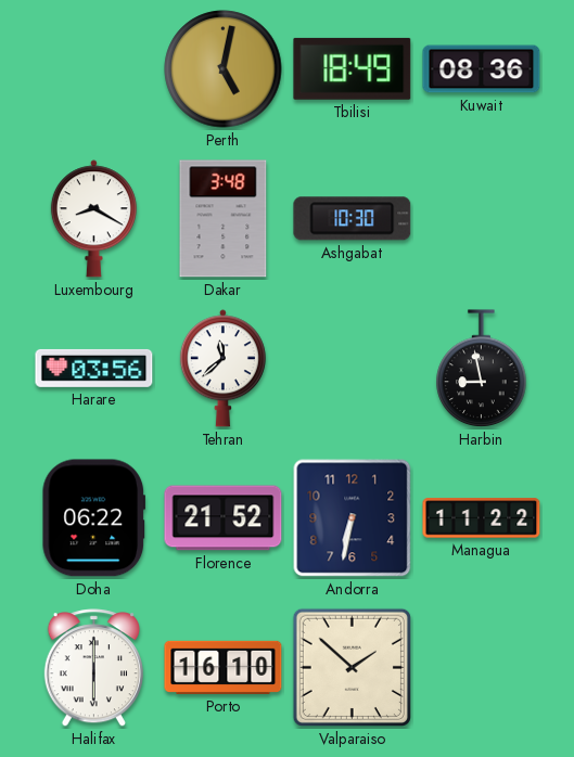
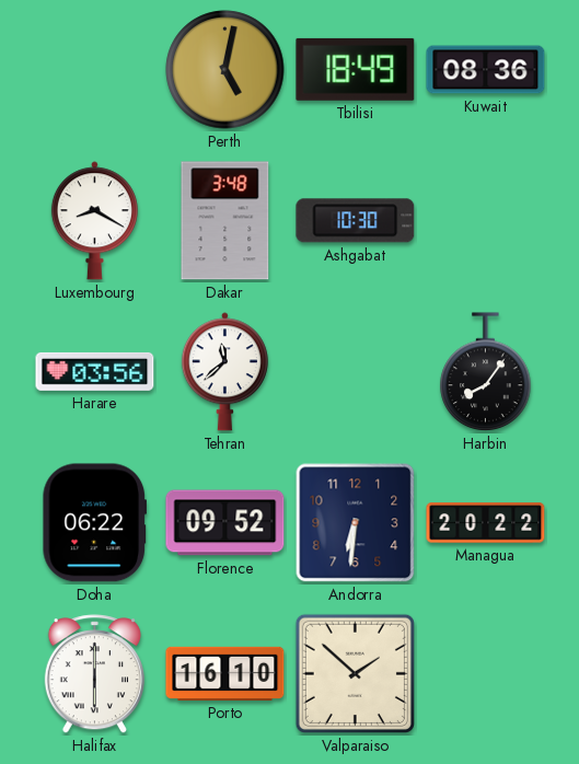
Harbin: 8:58 -> 8:06 (486, 372)
Florence: 21:52 -> 09:52 (225, 523)
Andorra: 6:32 -> 6:31 (356, 523)
Managua: 11:22 -> 20:22 (486, 523)
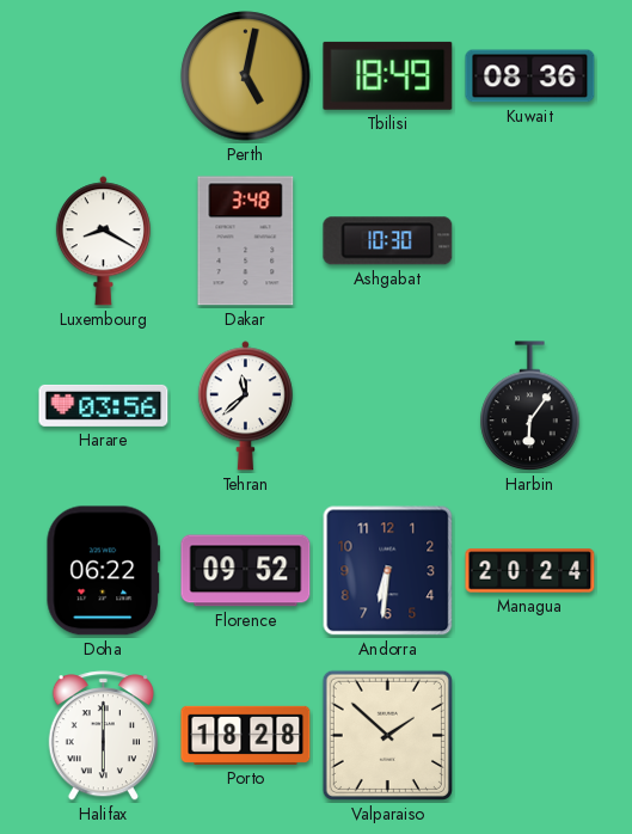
Harbin: 8:06 -> 6:06 (530, 406)
Managua: 20:22 -> 20:24 (530, 571)
Porto: 16:10 -> 18:28 (246, 735)
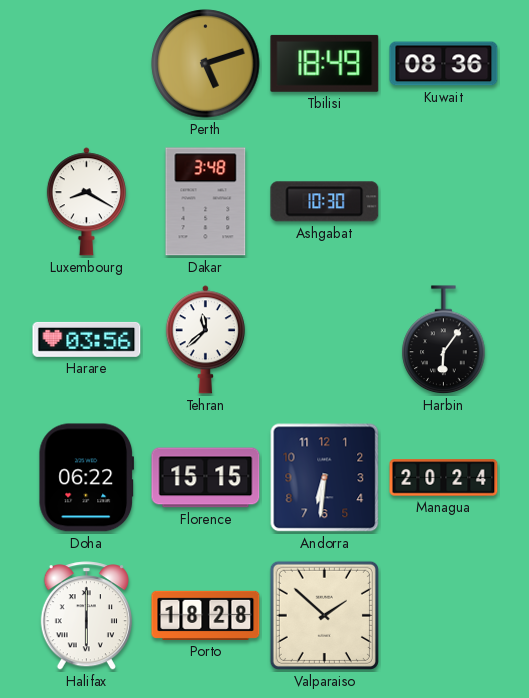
Perth: 5:02 -> 5:12 (206, 64)
Florence: 09:52 -> 15:15 (206, 478)
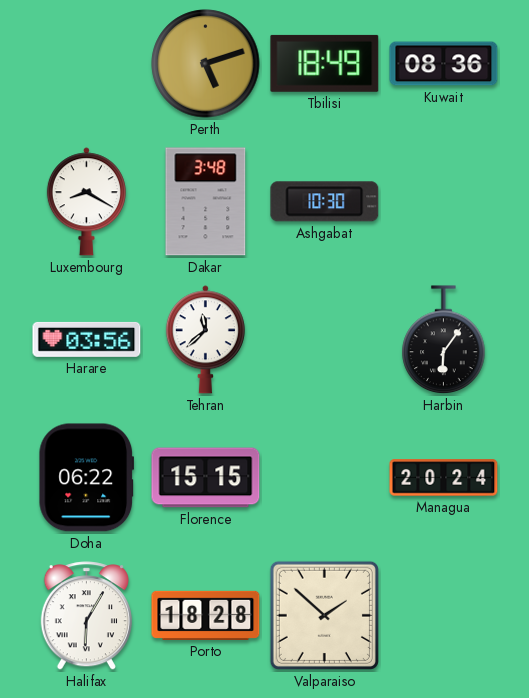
Andorra: 6:31 -> none (325, 478)
Halifax: 6:00 -> 6:05 (86, 616)
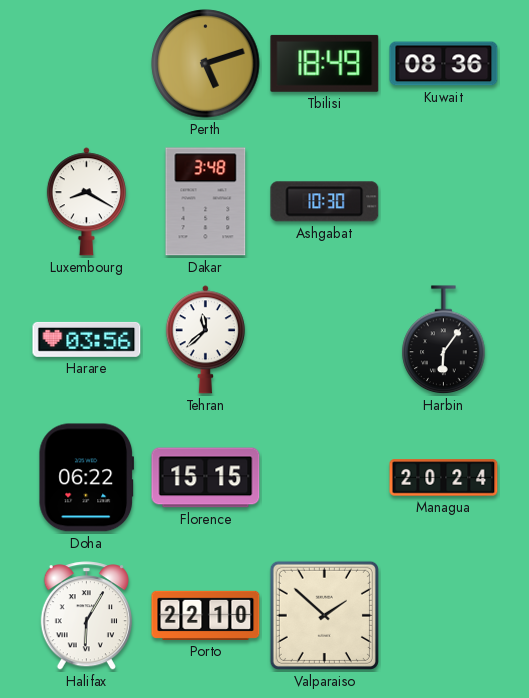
Porto: 18:28 -> 22:10 (206, 615)
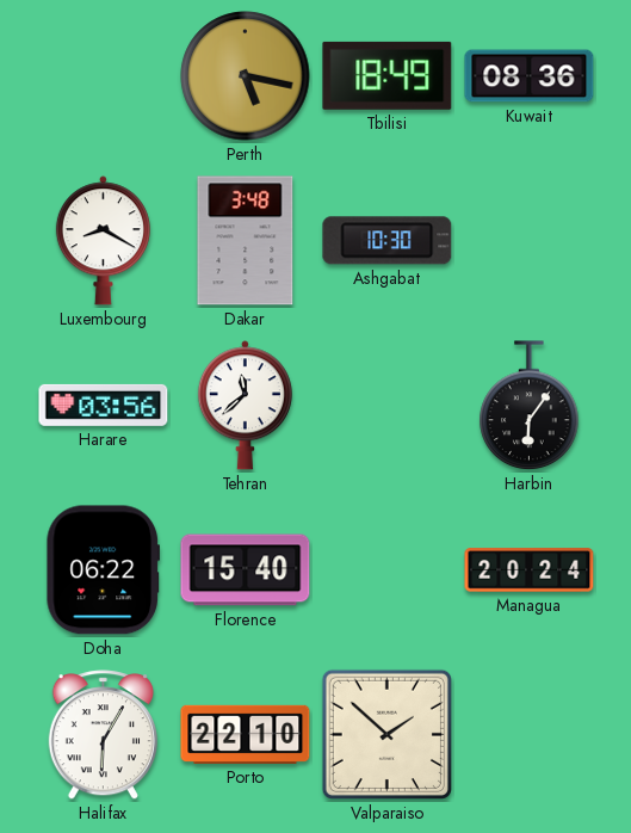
Perth: 5:12 -> 5:17 (246, 76)
Florence: 15:15 -> 15:40 (246, 570)
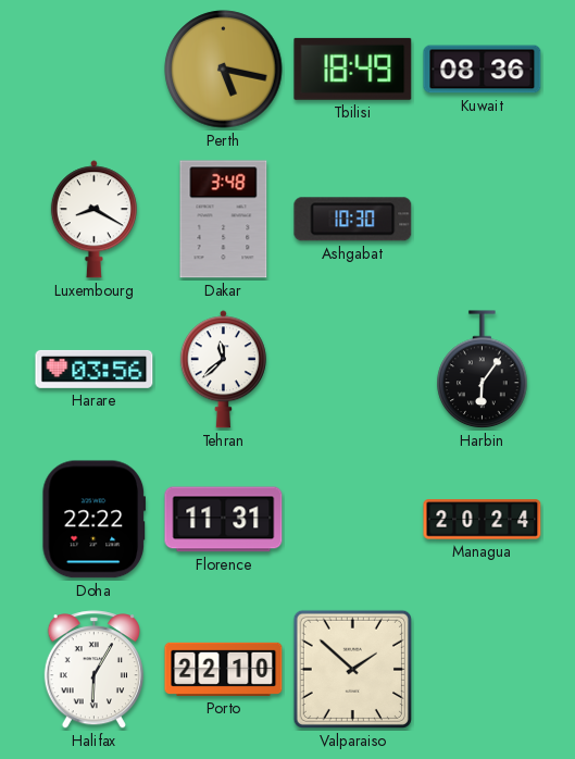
Doha: 06:22 -> 22:22 (93, 520)
Florence: 15:40 -> 11:31 (224, 520)
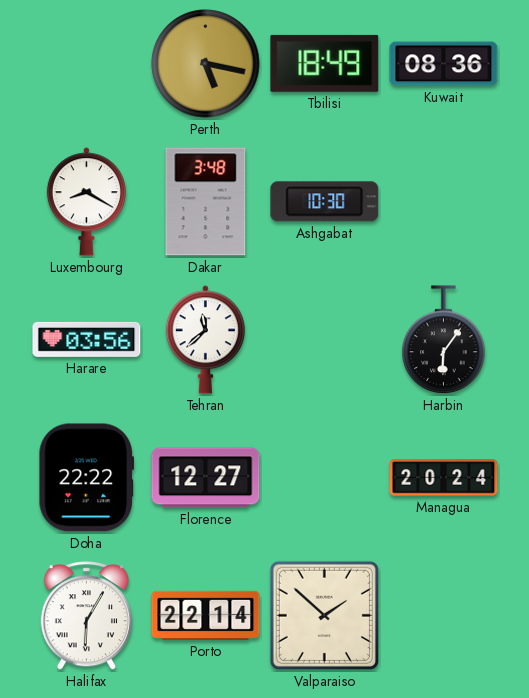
Florence: 11:31 -> 12:27 (206, 478)
Porto: 22:10 -> 22:14 (206, 615)
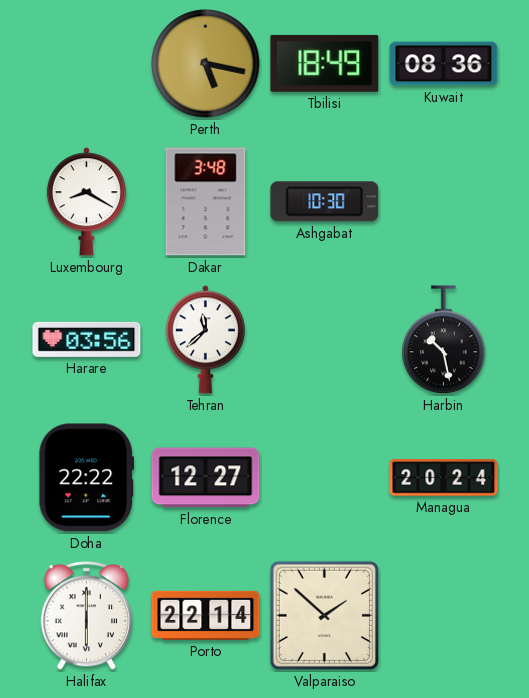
Harbin: 6:06 -> 10:28 (444, 340)
Halifax: 6:05 -> 6:00 (86, 616)
